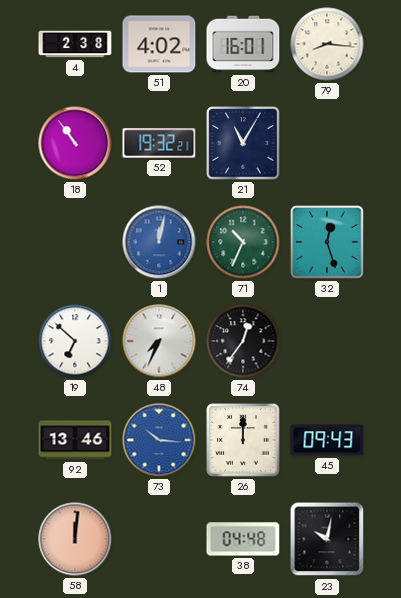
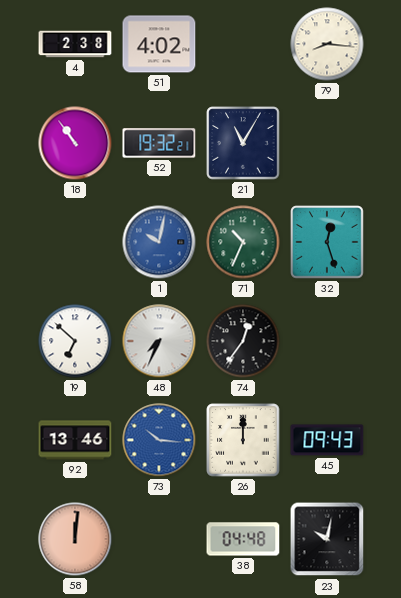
20: 16:01 -> none (243, 44)
1: 12:02 -> 10:02 (159, 242)
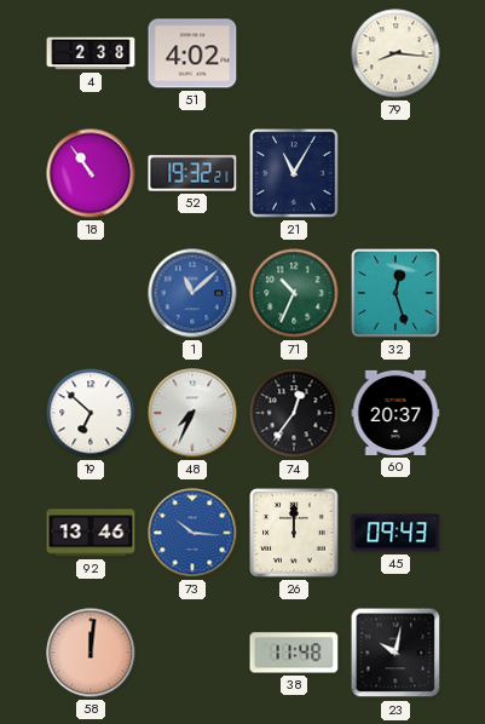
1: 10:02 -> 11:08 (192, 293)
60: none -> 20:37 (395, 413)
38: 04:48 -> 11:48 (294, 653)
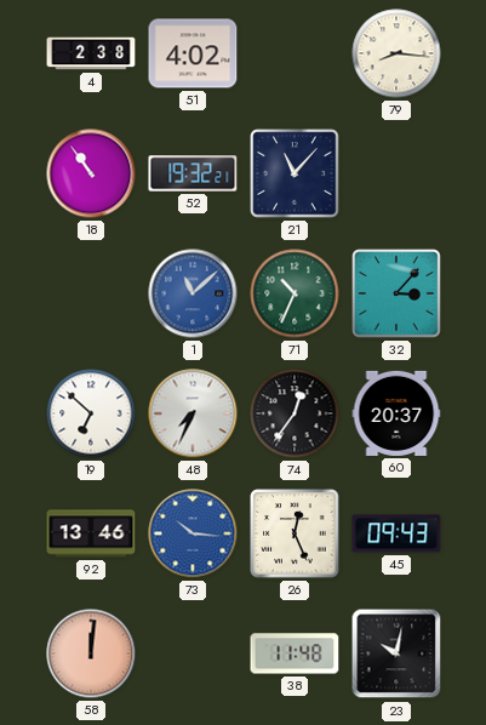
21: 11:05 -> 11:07 (295, 173)
32: 12:27 -> 3:07 (396, 293)
26: 12:00 -> 12:26 (295, 533)
